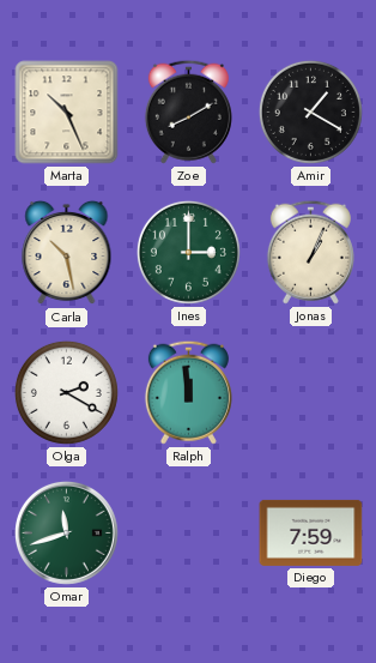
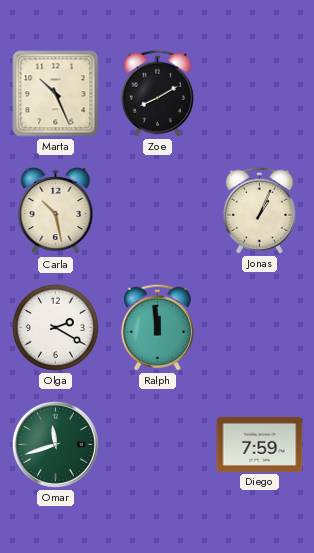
Amir: 1:20 -> none (310, 111)
Ines: 3:00 -> none (188, 252)
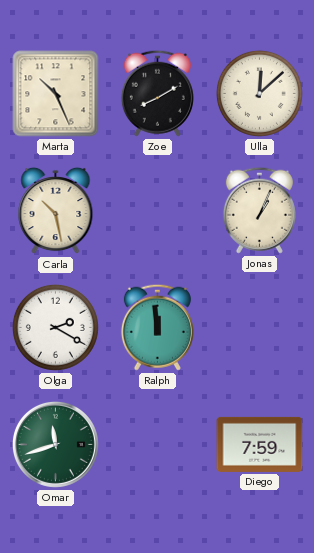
Ulla: none -> 12:08 (259, 93)
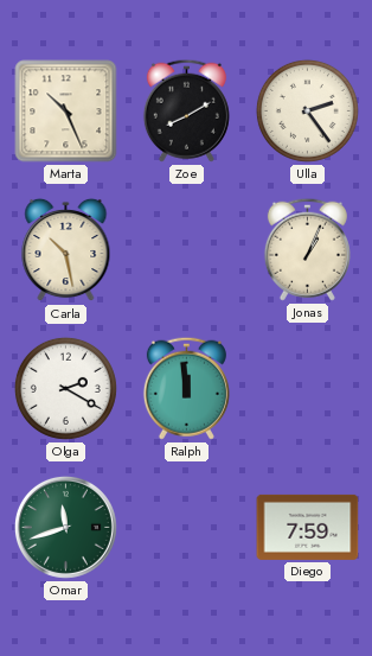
Ulla: 12:08 -> 2:24 (307, 110)
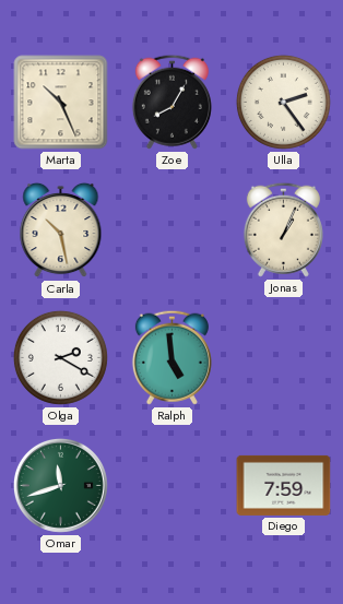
Zoe: 8:10 -> 8:05 (171, 102)
Ralph: 11:59 -> 4:59 (171, 357)
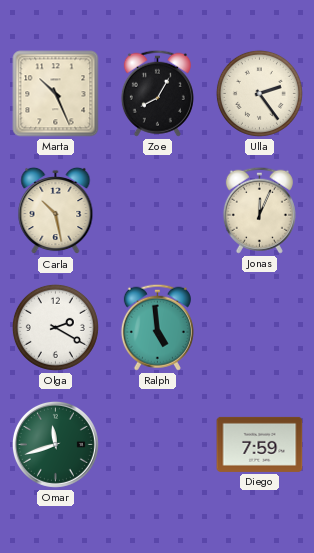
Jonas: 1:04 -> 12:04 (259, 210)
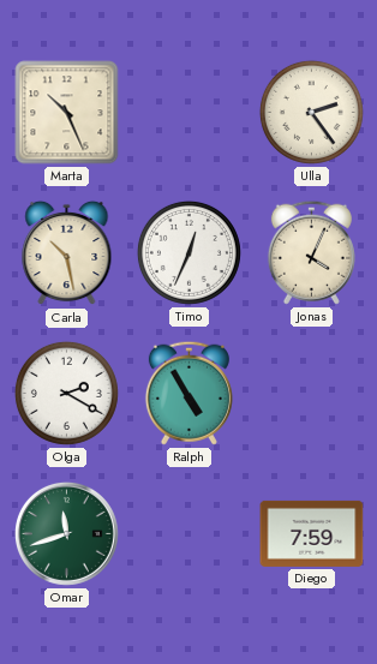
Zoe: 8:05 -> none (157, 93)
Timo: none -> 12:34 (188, 252)
Jonas: 12:04 -> 4:04 (311, 252)
Ralph: 4:59 -> 4:55 (188, 393)
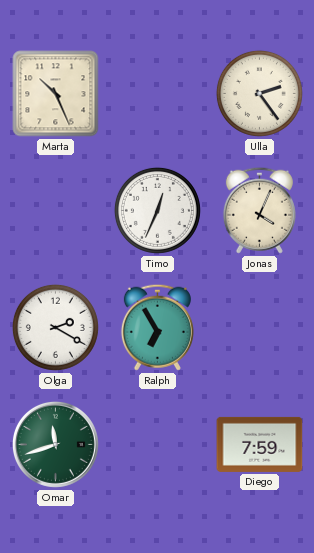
Carla: 10:28 -> none (67, 253)
Ralph: 4:55 -> 6:55 (157, 327)
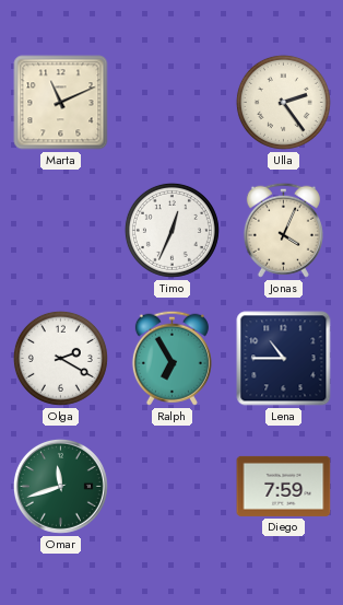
Marta: 10:26 -> 11:11 (61, 103)
Lena: none -> 10:45 (284, 359)
